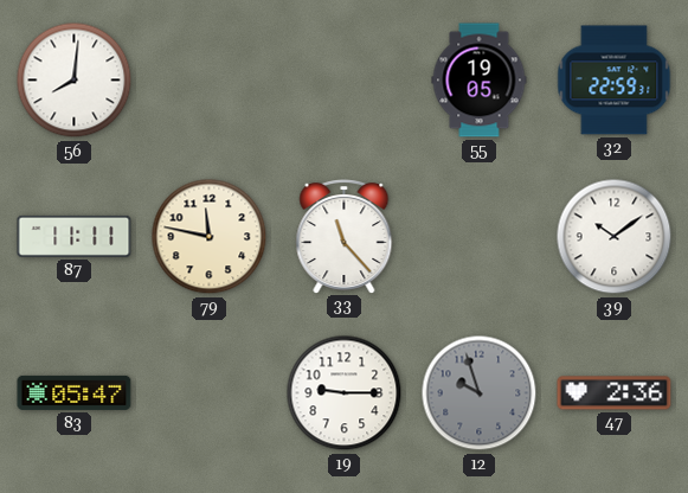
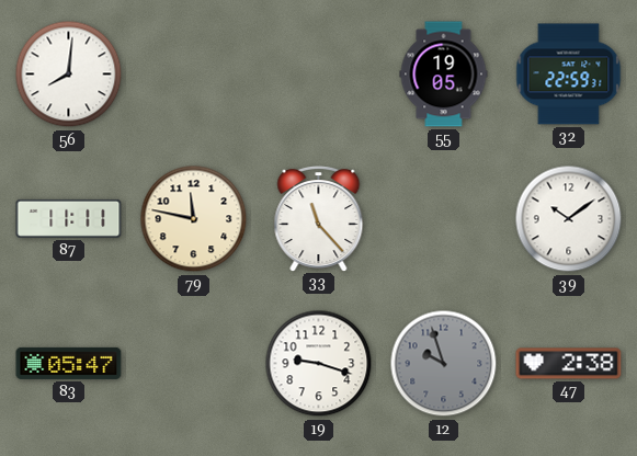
19: 9:15 -> 9:18 (319, 364)
47: 2:36 -> 2:38 (569, 364)
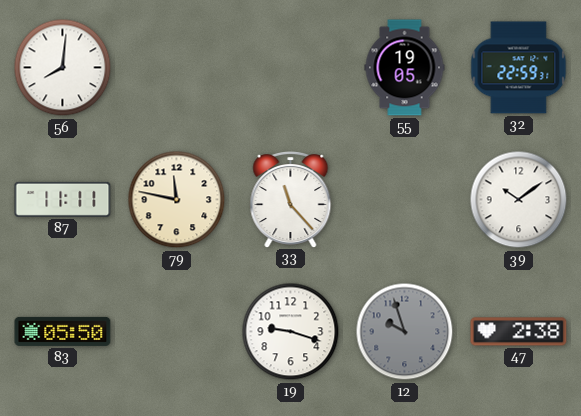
83: 05:47 -> 05:50 (63, 331)
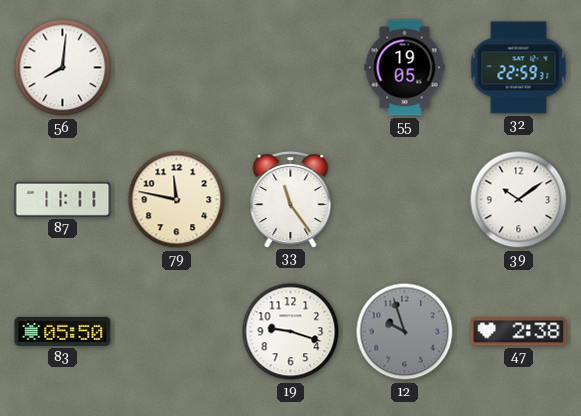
33: 11:23 -> 11:24 (291, 200)
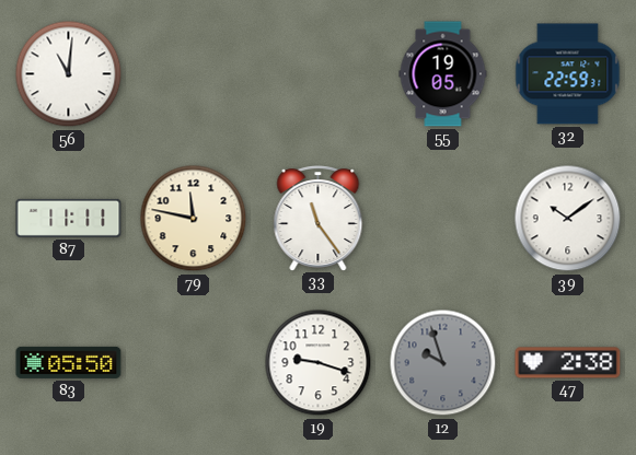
56: 8:01 -> 11:01 (69, 74)
